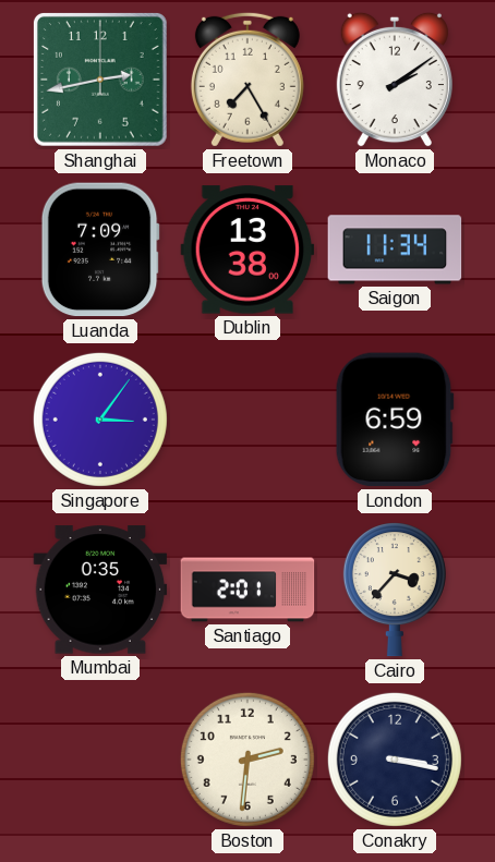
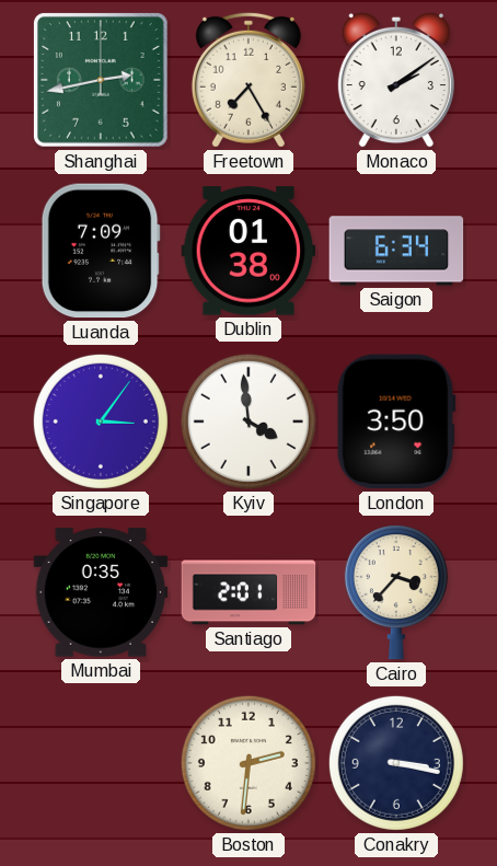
Dublin: 13:38 -> 01:38 (248, 251)
Saigon: 11:34 -> 6:34 (396, 251)
Kyiv: none -> 3:59 (248, 422)
London: 6:59 -> 3:50 (396, 422)
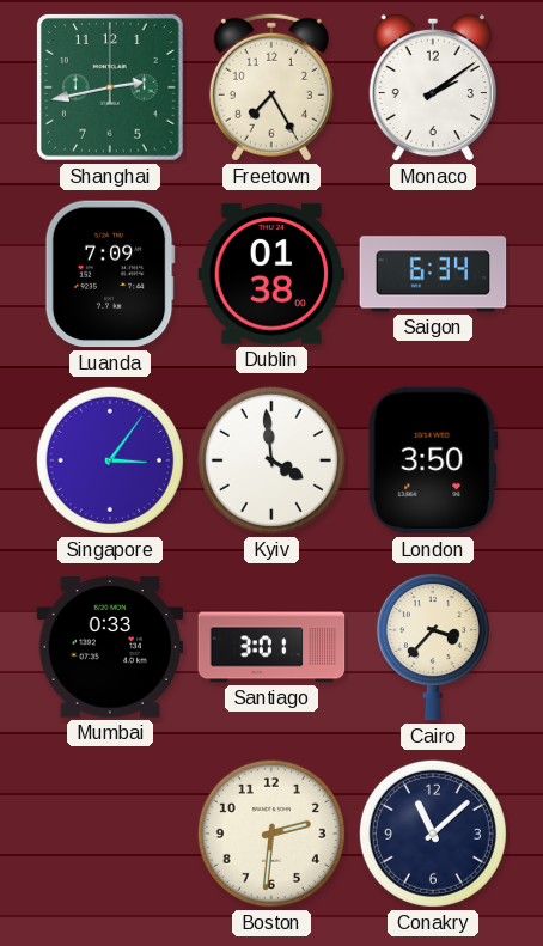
Mumbai: 0:35 -> 0:33 (110, 647)
Santiago: 2:01 -> 3:01 (271, 647)
Conakry: 3:17 -> 11:08 (433, 834)
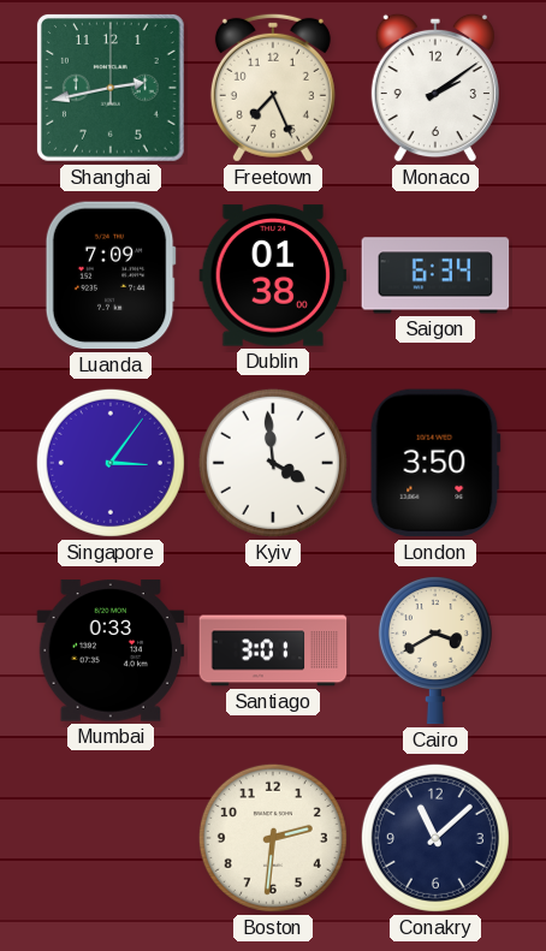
Freetown: 7:25 -> 7:26 (273, 88)
Cairo: 3:37 -> 3:40 (435, 650)
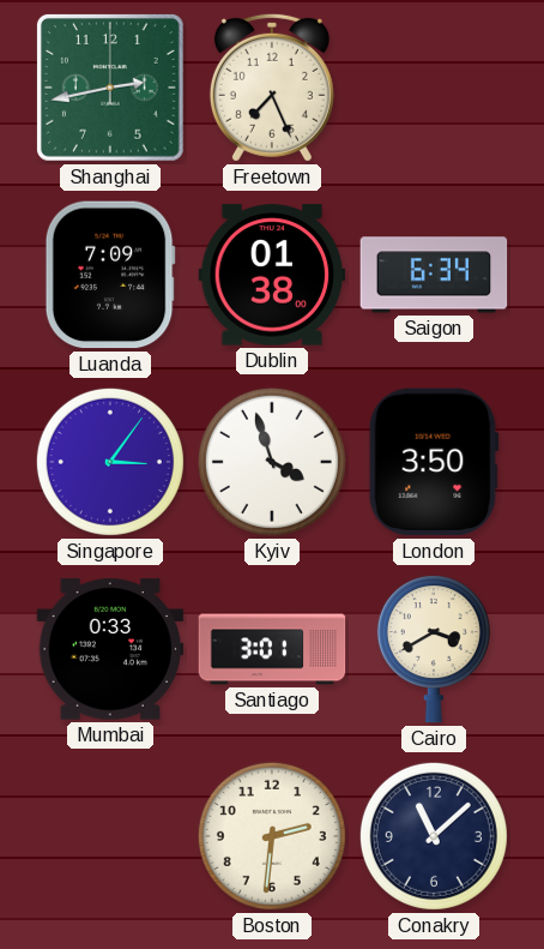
Monaco: 2:09 -> none (435, 88)
Kyiv: 3:59 -> 3:57 (272, 462)
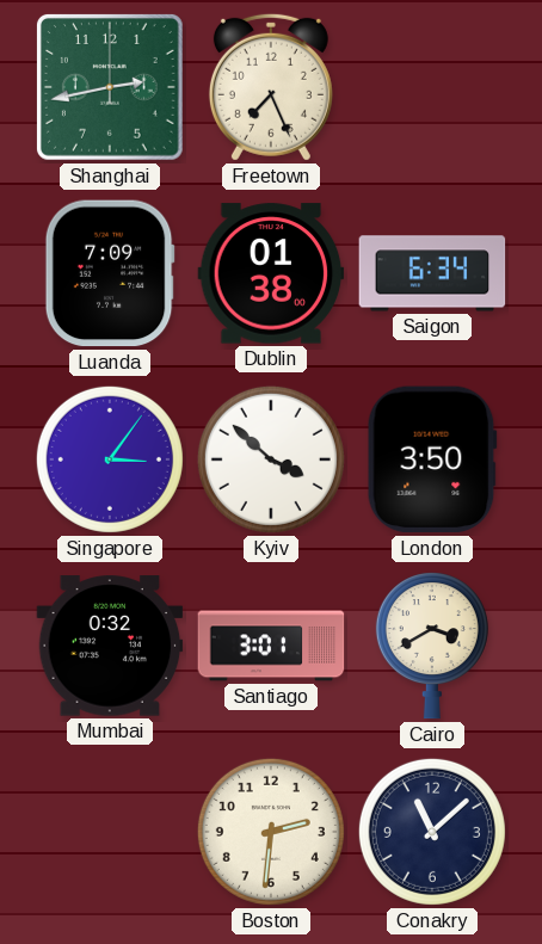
Kyiv: 3:57 -> 3:52 (271, 459)
Mumbai: 0:33 -> 0:32 (110, 646)
